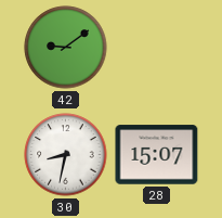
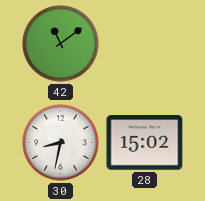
42: 9:09 -> 11:09 (61, 44)
28: 15:07 -> 15:02 (145, 143)
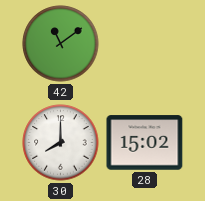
30: 8:32 -> 8:00 (61, 143)
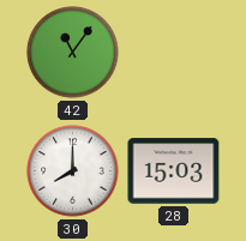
42: 11:09 -> 11:06 (73, 53)
28: 15:02 -> 15:03 (174, 171)
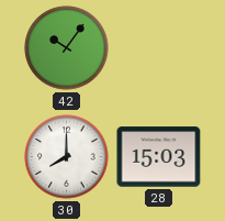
42: 11:06 -> 10:06 (67, 48)
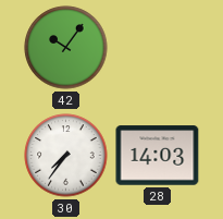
30: 8:00 -> 7:36 (66, 156)
28: 15:03 -> 14:03 (158, 156)
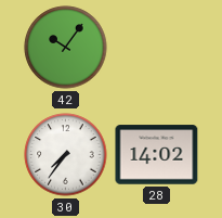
28: 14:03 -> 14:02 (157, 155)
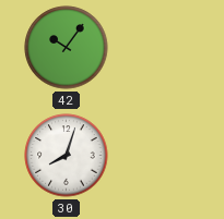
30: 7:36 -> 8:03 (67, 156)
28: 14:02 -> none (157, 155)
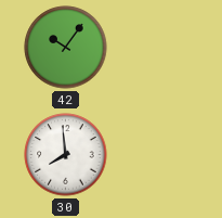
30: 8:03 -> 7:59 (66, 155)
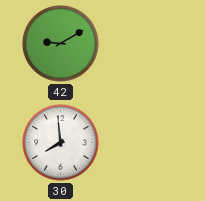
42: 10:06 -> 9:10 (61, 44)
